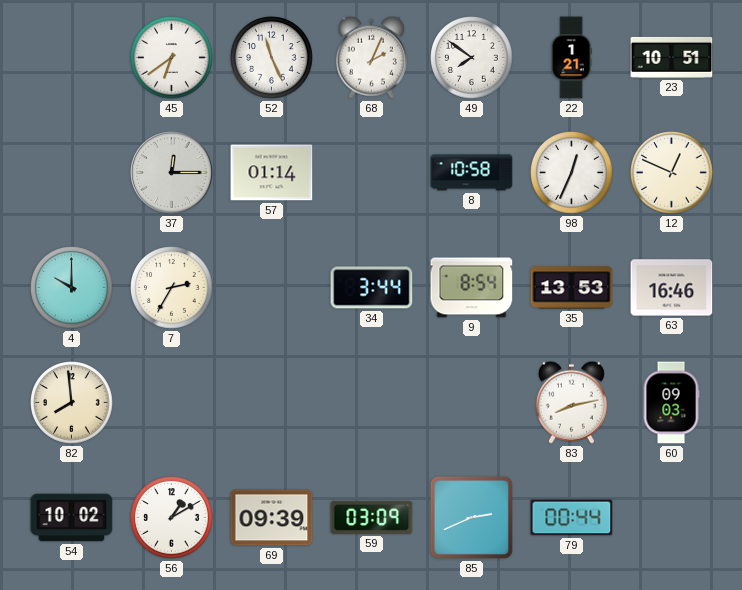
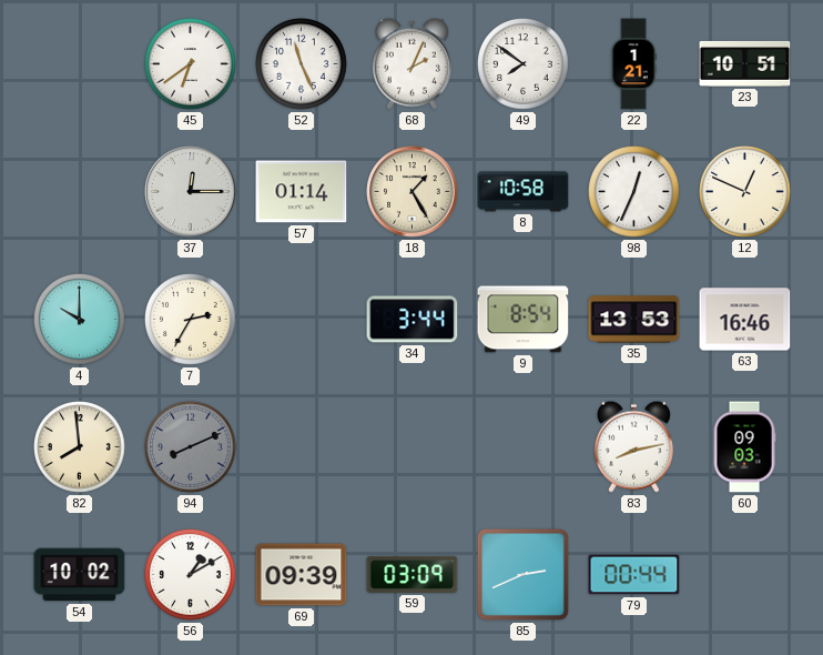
18: none -> 1:25 (413, 192)
94: none -> 8:11 (191, 447)
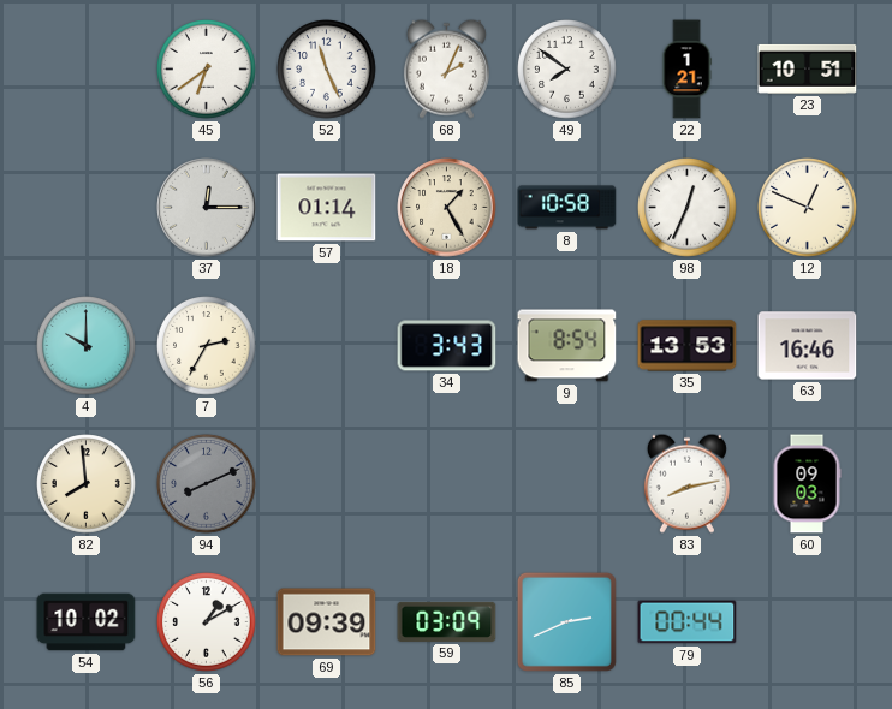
34: 3:44 -> 3:43 (447, 346)
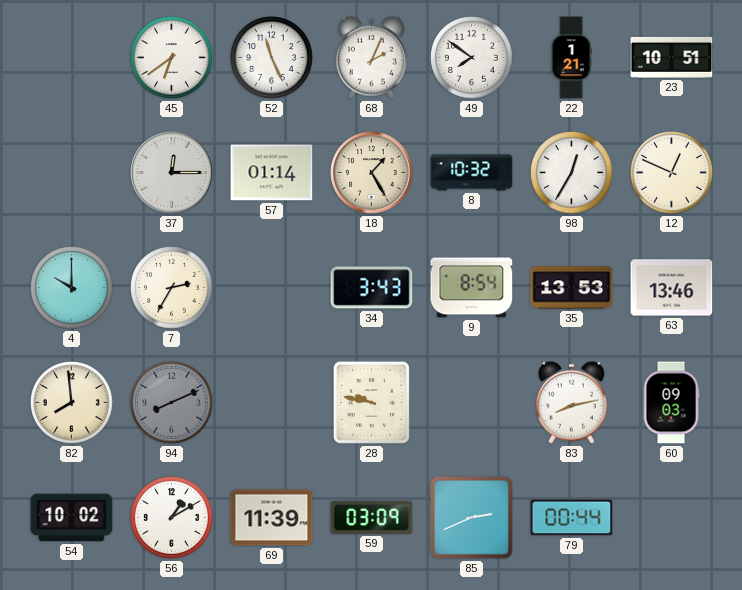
8: 10:58 -> 10:32 (472, 173)
98: 12:34 -> 12:35 (572, 173)
63: 16:46 -> 13:46 (672, 288)
28: none -> 9:47 (371, 402)
69: 09:39 -> 11:39 (272, 518)
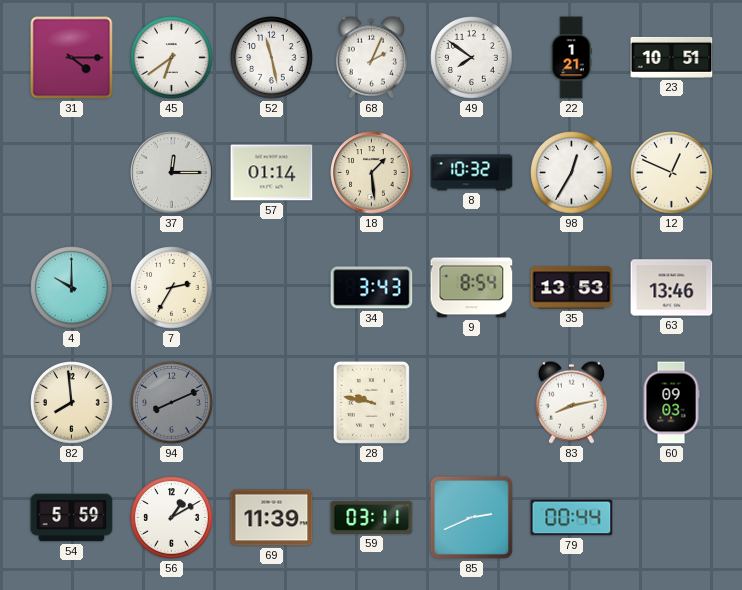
31: none -> 4:15 (72, 58)
52: 11:26 -> 11:28 (272, 58)
18: 1:25 -> 1:29 (372, 173)
54: 10:02 -> 5:59 (72, 518)
59: 03:09 -> 03:11 (372, 517)
